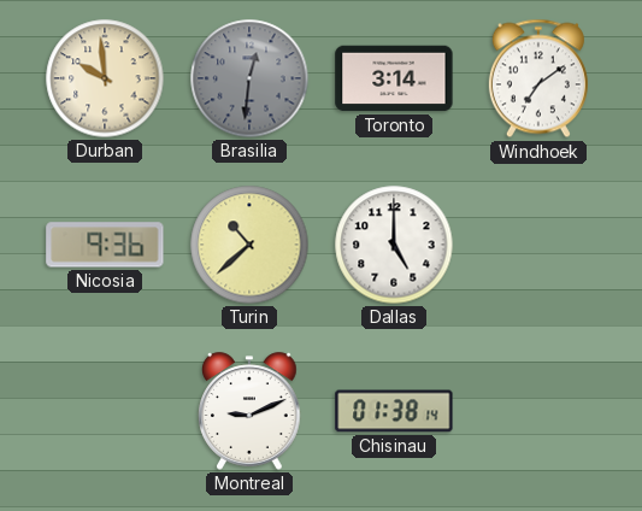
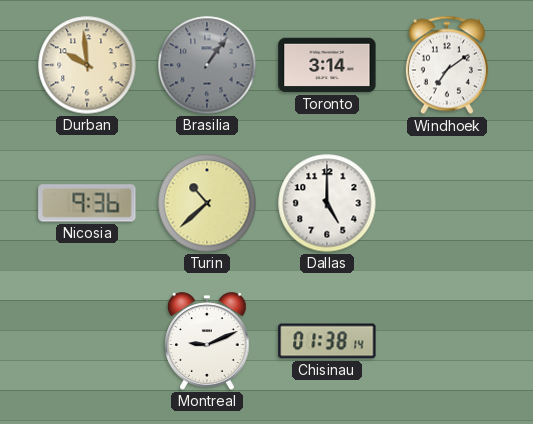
Brasilia: 12:31 -> 1:06 (207, 65)
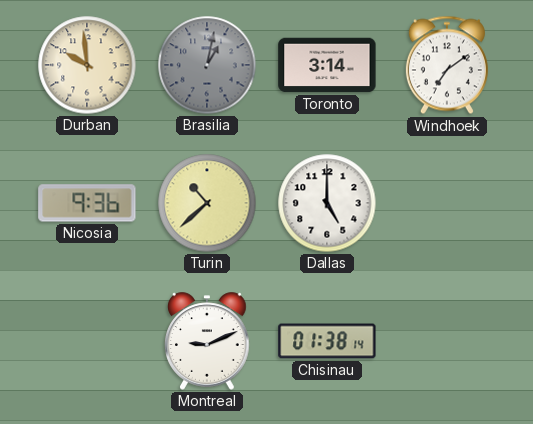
Brasilia: 1:06 -> 1:02 (207, 65)
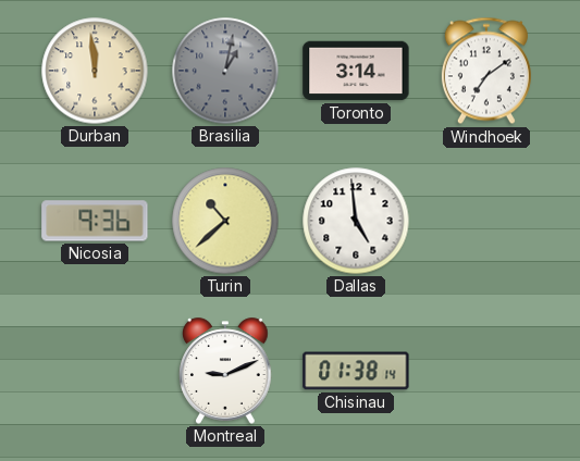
Durban: 9:59 -> 11:59 (95, 71)
Dallas: 5:00 -> 4:59 (356, 221)
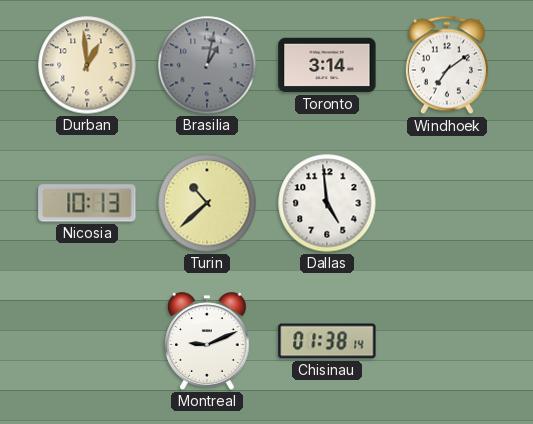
Durban: 11:59 -> 12:59 (87, 65)
Nicosia: 9:36 -> 10:13 (87, 203)
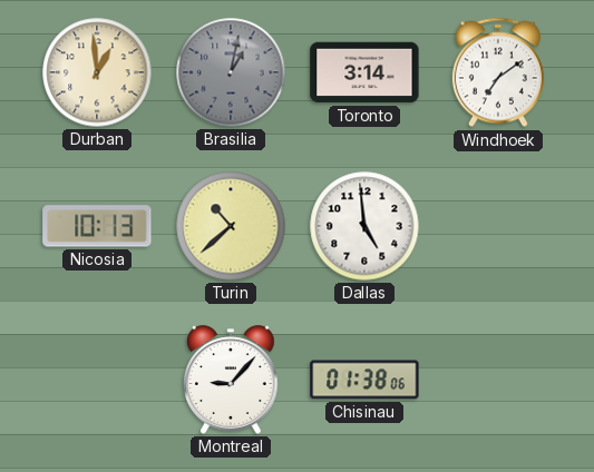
Montreal: 9:11 -> 9:07 (231, 380)
Chisinau: 01:38:14 -> 01:38:06 (364, 380)
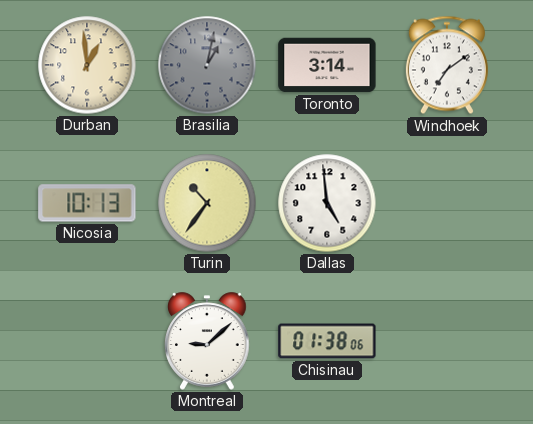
Turin: 10:38 -> 10:36 (207, 203)
Montreal: 9:07 -> 9:08 (207, 341)
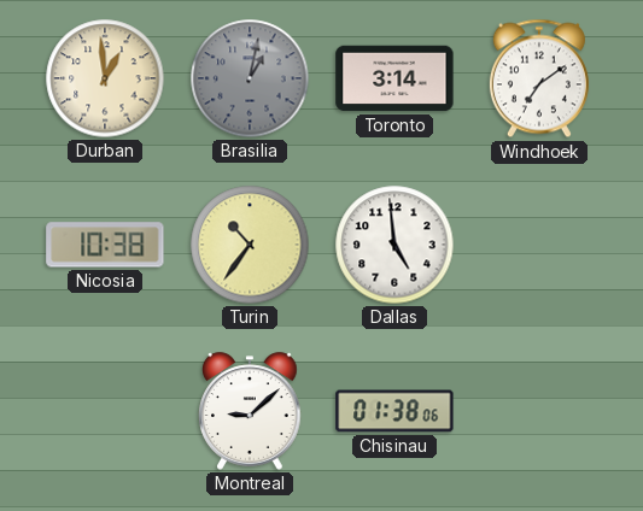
Nicosia: 10:13 -> 10:38 (105, 245)
